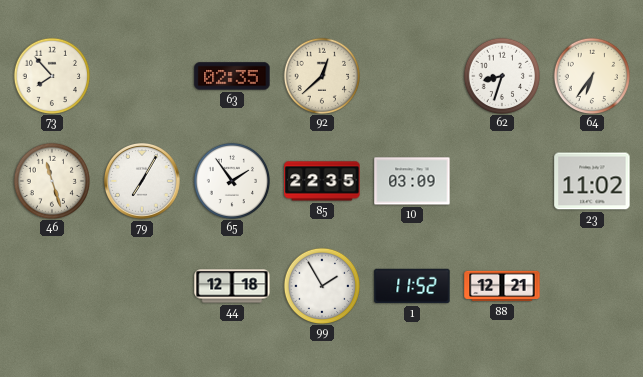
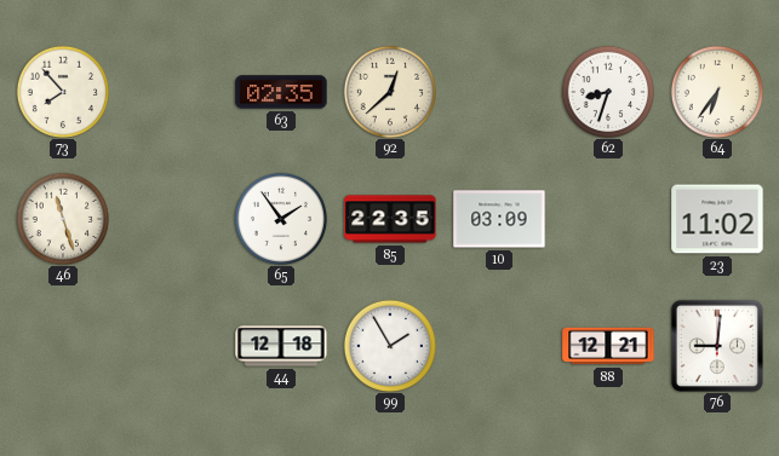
79: 7:05 -> none (142, 181)
1: 11:52 -> none (412, 286)
76: none -> 9:01 (716, 345)
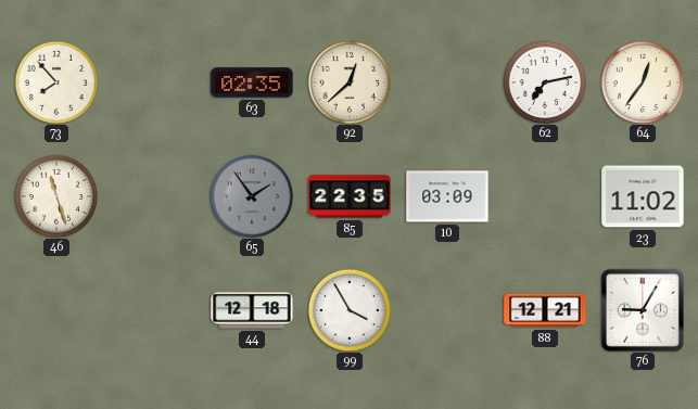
62: 8:33 -> 7:13 (544, 81)
64: 6:36 -> 12:36 (642, 81)
65 dial: white -> grey (251, 195)
99: 1:55 -> 3:55 (348, 309)
76: 9:01 -> 9:05 (642, 309)
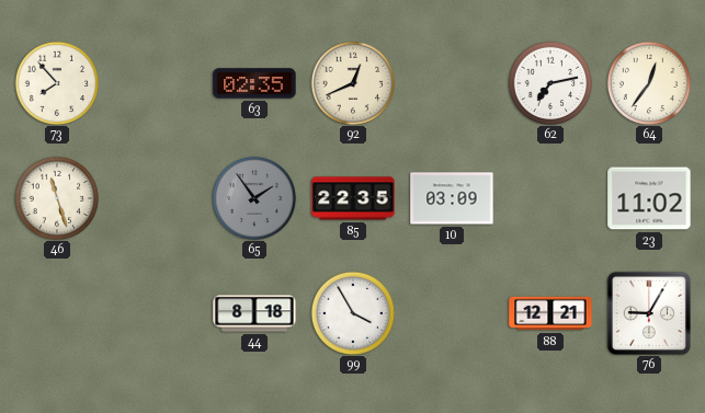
92: 12:38 -> 12:41 (352, 82)
44: 12:18 -> 8:18 (254, 313)
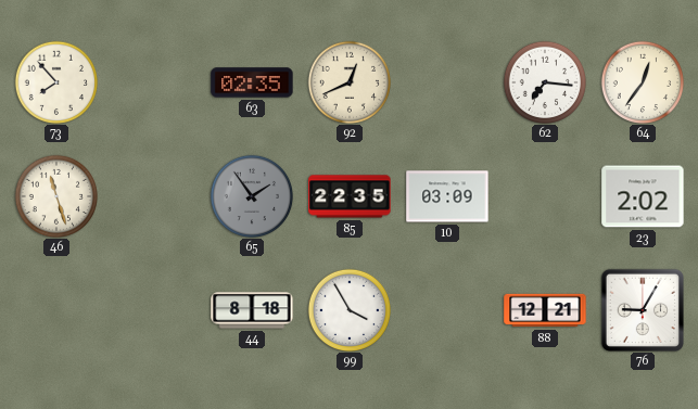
62: 7:13 -> 7:16 (544, 81)
23: 11:02 -> 2:02 (643, 196)
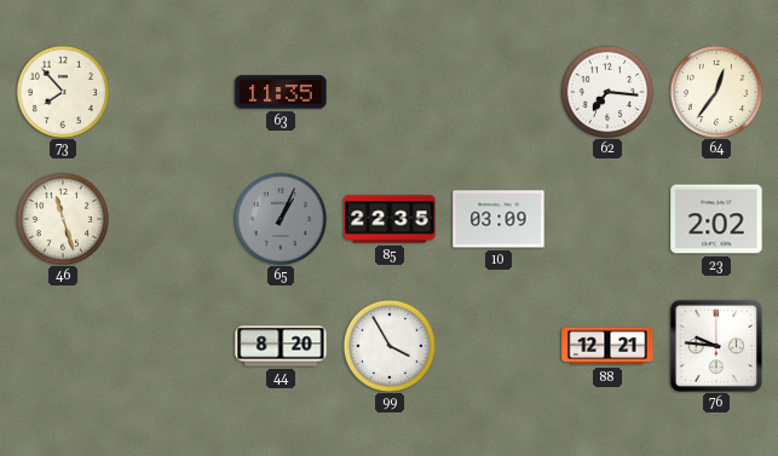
63: 02:35 -> 11:35 (281, 92)
92: 12:41 -> none (348, 81)
65: 1:54 -> 1:04 (279, 218)
44: 8:18 -> 8:20 (281, 346)
76: 9:05 -> 9:46 (715, 345)
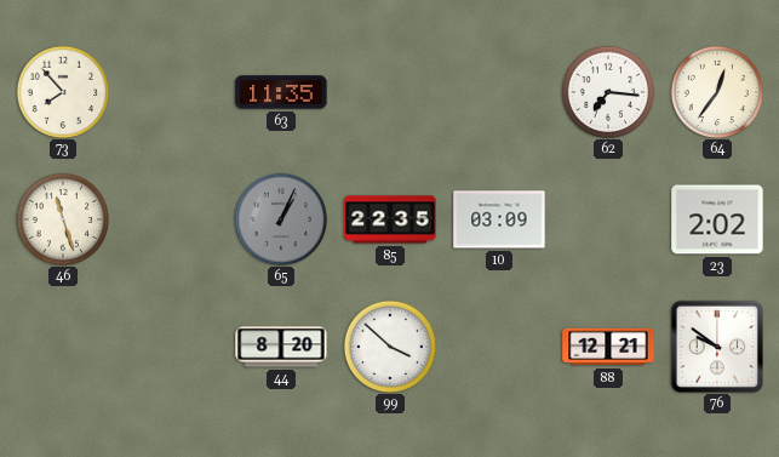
99: 3:55 -> 3:52 (389, 345)
76: 9:46 -> 9:51 (716, 345)
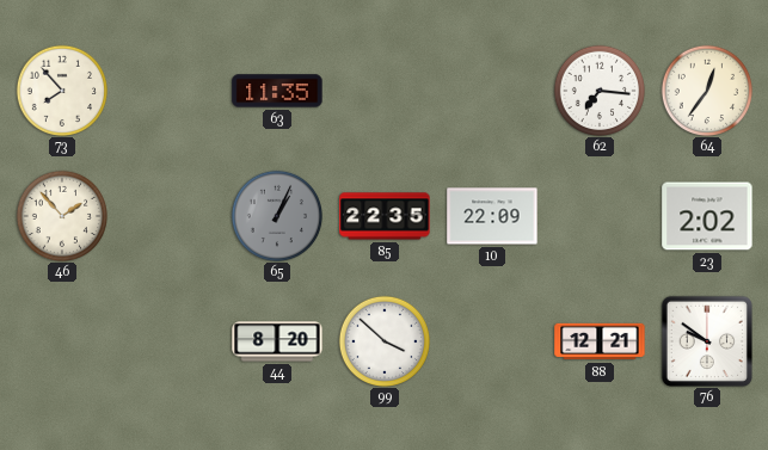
46: 11:27 -> 1:53 (61, 215)
10: 03:09 -> 22:09 (492, 216)
